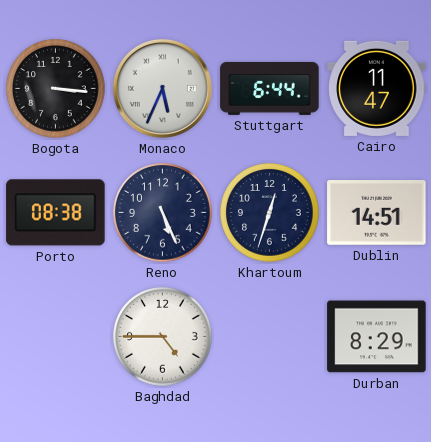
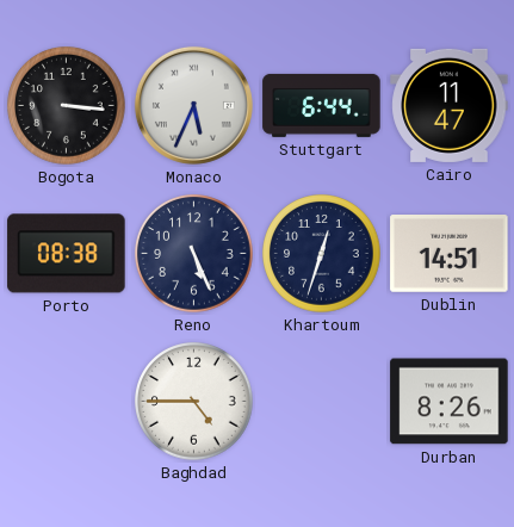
Durban: 8:29 -> 8:26 (450, 402)
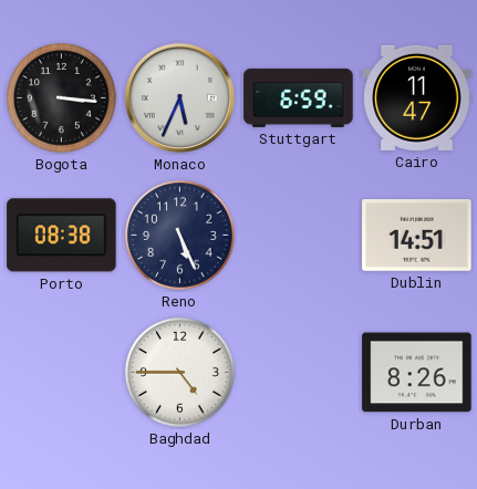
Stuttgart: 6:44 -> 6:59 (299, 97)
Khartoum: 12:33 -> none (322, 254)
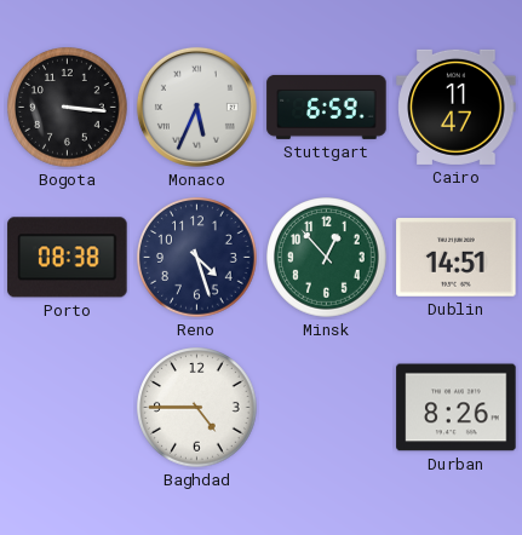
Reno: 5:26 -> 4:27 (197, 258)
Minsk: none -> 12:53 (327, 258)
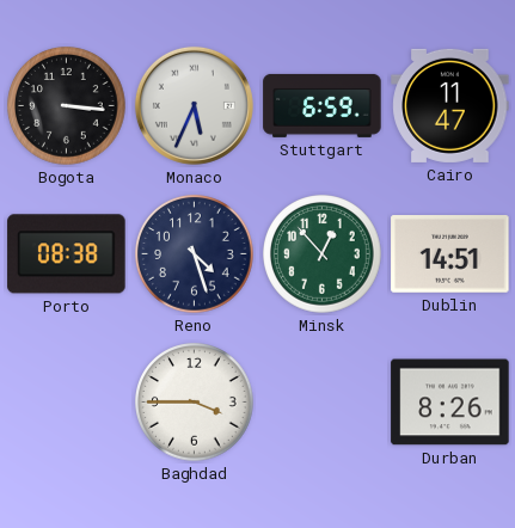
Baghdad: 4:45 -> 3:45 (195, 403)
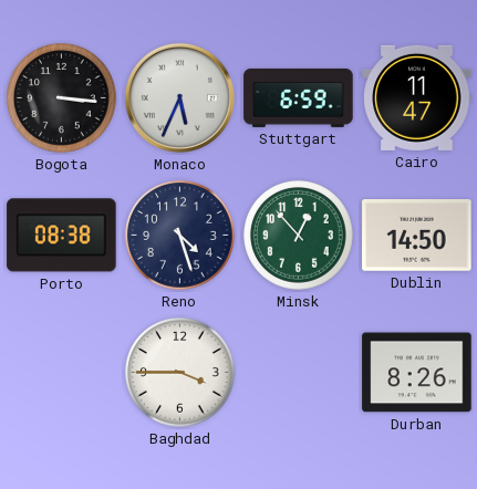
Dublin: 14:51 -> 14:50 (417, 236)
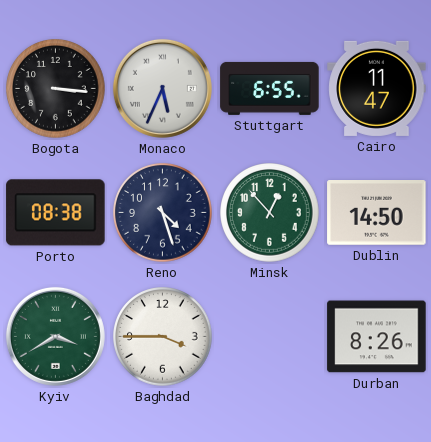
Stuttgart: 6:59 -> 6:55 (270, 88)
Kyiv: none -> 3:40 (55, 336)
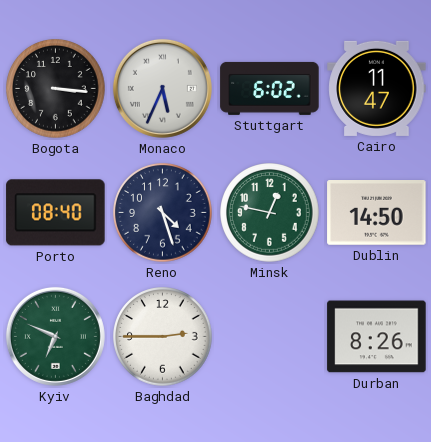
Stuttgart: 6:55 -> 6:02 (270, 88)
Porto: 08:38 -> 08:40 (56, 213)
Minsk: 12:53 -> 12:47 (270, 213)
Kyiv: 3:40 -> 6:49 (55, 336)
Baghdad: 3:45 -> 2:45 (163, 337)
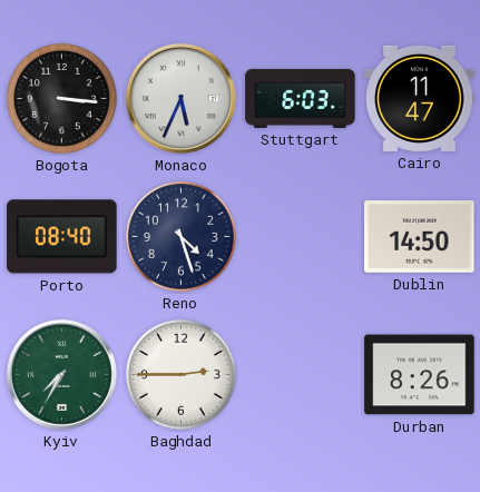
Stuttgart: 6:02 -> 6:03 (301, 98)
Minsk: 12:47 -> none (270, 213)
Kyiv: 6:49 -> 7:35 (61, 374)
